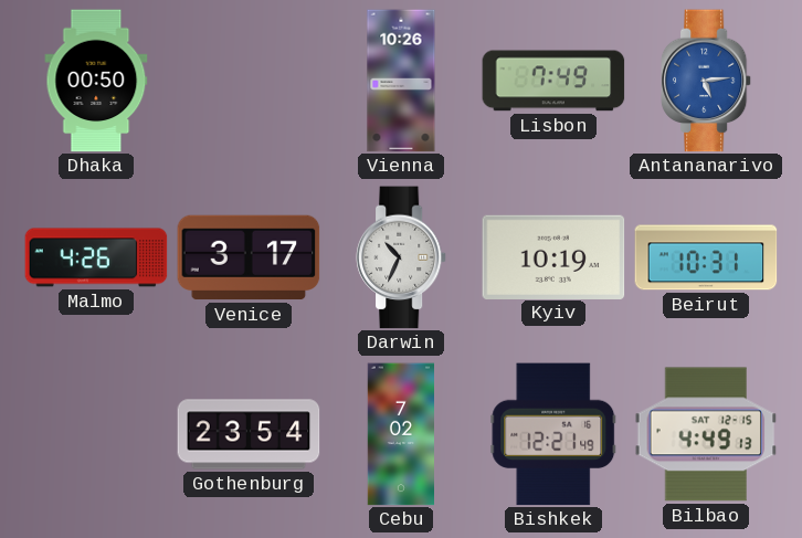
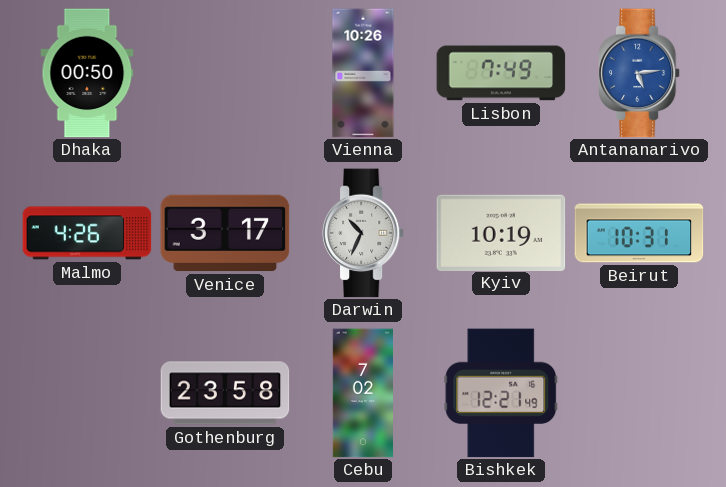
Gothenburg: 23:54 -> 23:58 (225, 393)
Bilbao: 4:49 -> none (706, 434)
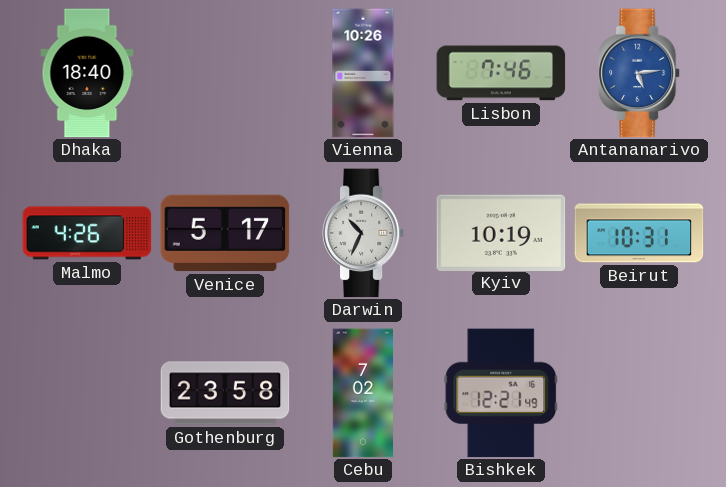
Dhaka: 00:50 -> 18:40 (87, 73)
Lisbon: 7:49 -> 7:46 (501, 73)
Venice: 3:17 -> 5:17 (225, 233)
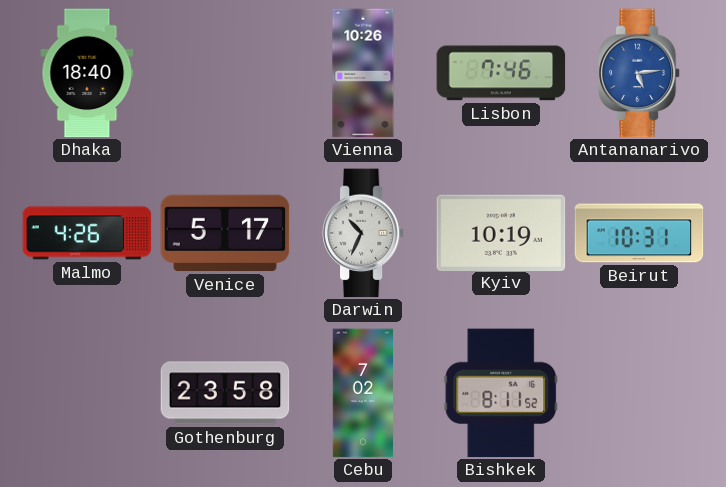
Bishkek: 12:21 -> 8:11 (501, 393)
